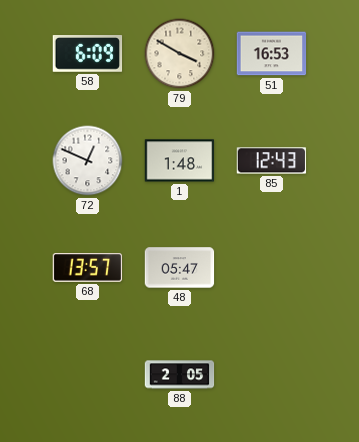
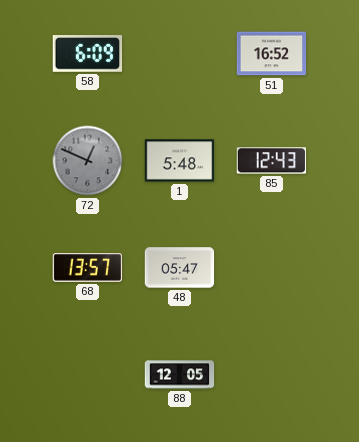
79: 3:50 -> none (180, 54)
51: 16:53 -> 16:52 (272, 54)
72 dial: white -> grey (88, 161)
1: 1:48 -> 5:48 (180, 161)
88: 2:05 -> 12:05 (180, 375)
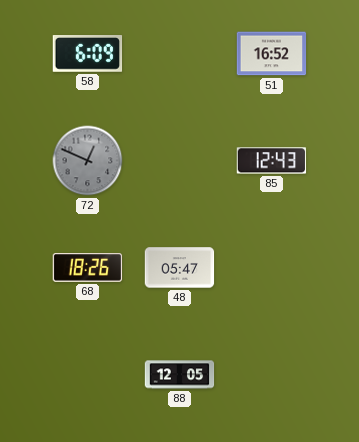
1: 5:48 -> none (180, 161)
68: 13:57 -> 18:26 (88, 268)
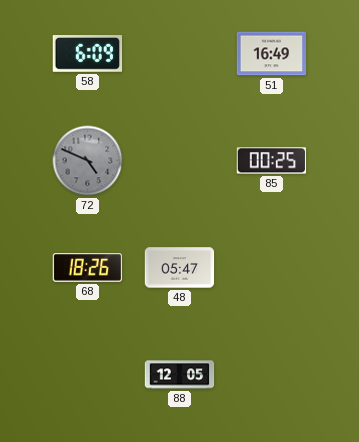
51: 16:52 -> 16:49 (272, 54)
72: 12:49 -> 4:49 (88, 161)
85: 12:43 -> 00:25 (272, 161)
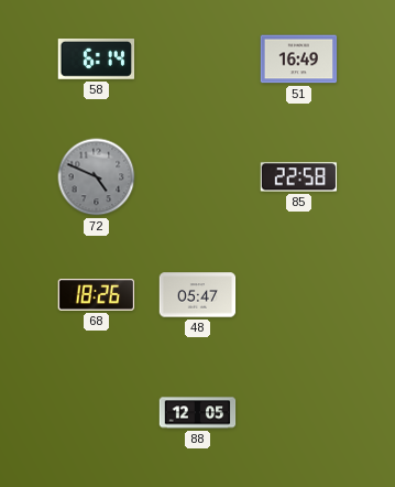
58: 6:09 -> 6:14 (97, 59)
85: 00:25 -> 22:58 (299, 177)
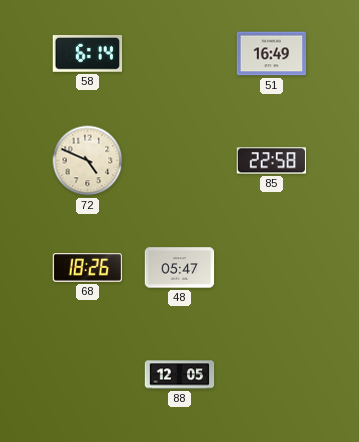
72 dial: grey -> cream (88, 161)
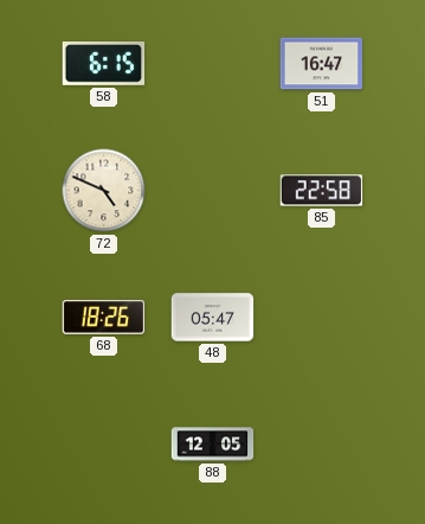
58: 6:14 -> 6:15 (104, 64)
51: 16:49 -> 16:47 (322, 64)
